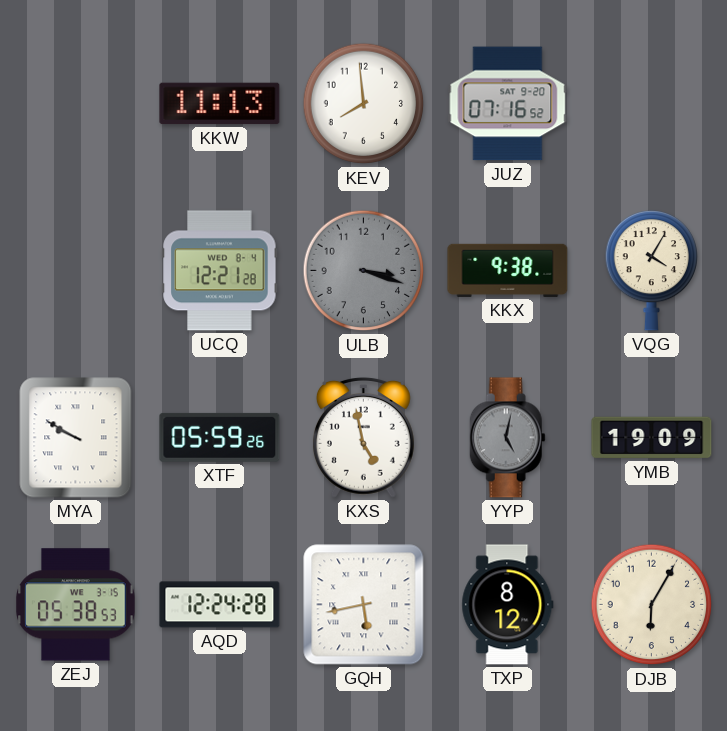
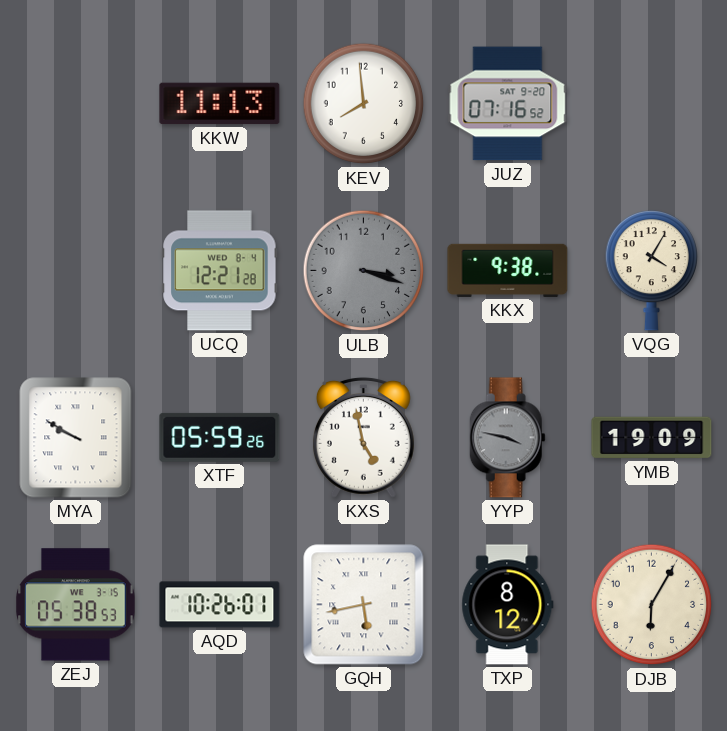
YYP: 5:02 -> 3:47 (507, 438)
AQD: 12:24 -> 10:26 (220, 605)
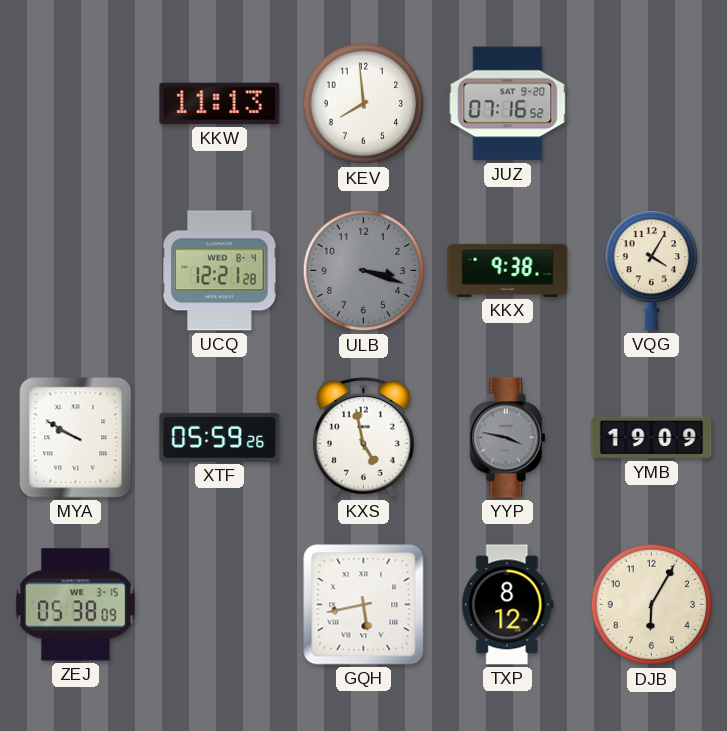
ZEJ: 05:38:53 -> 05:38:09 (76, 605)
AQD: 10:26 -> none (220, 605)
